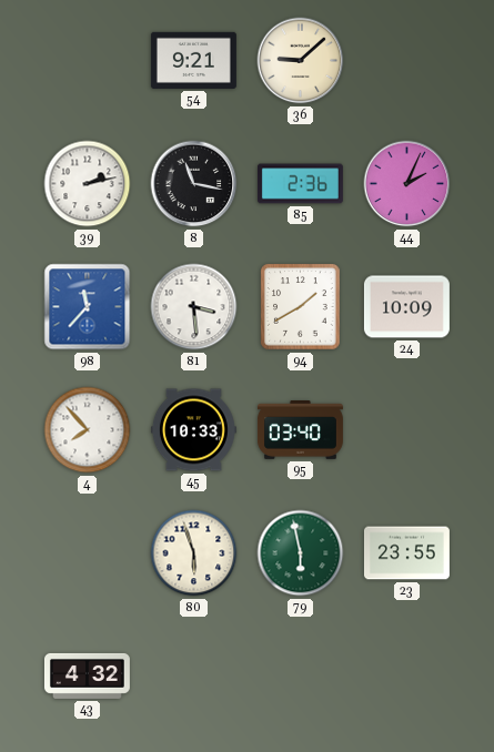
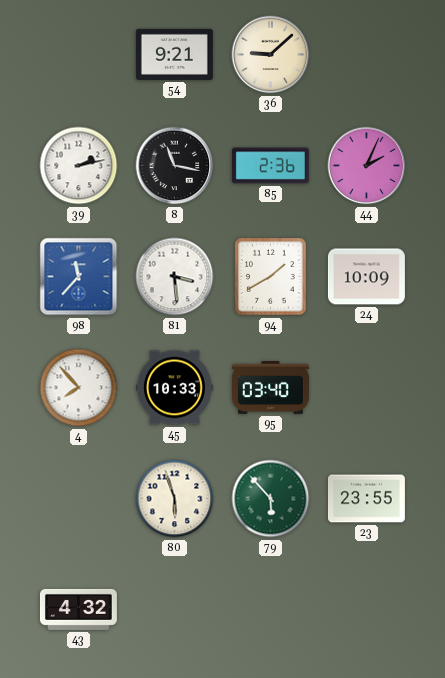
79: 5:58 -> 5:53 (271, 499)
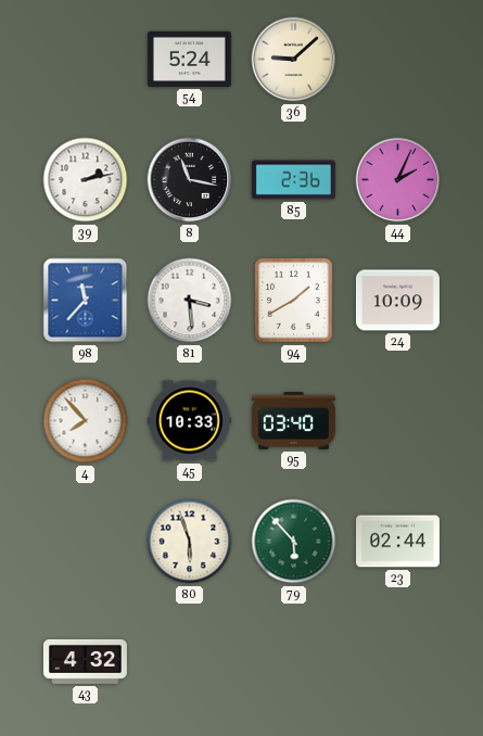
54: 9:21 -> 5:24 (189, 59)
23: 23:55 -> 02:44 (397, 542)
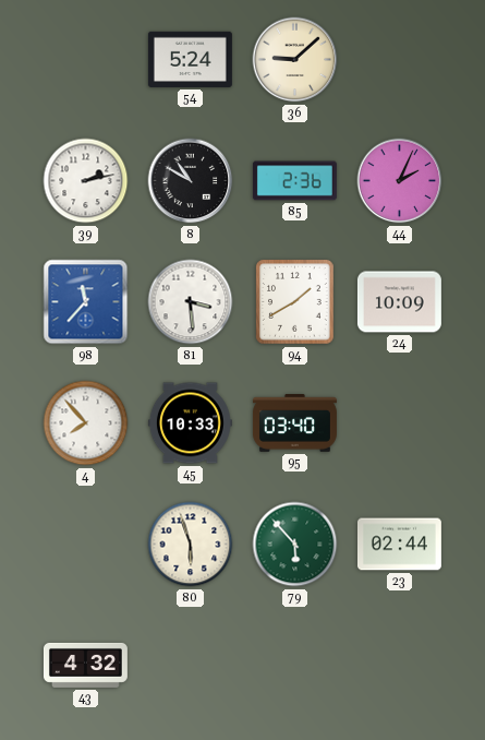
8: 11:17 -> 10:50 (191, 181)
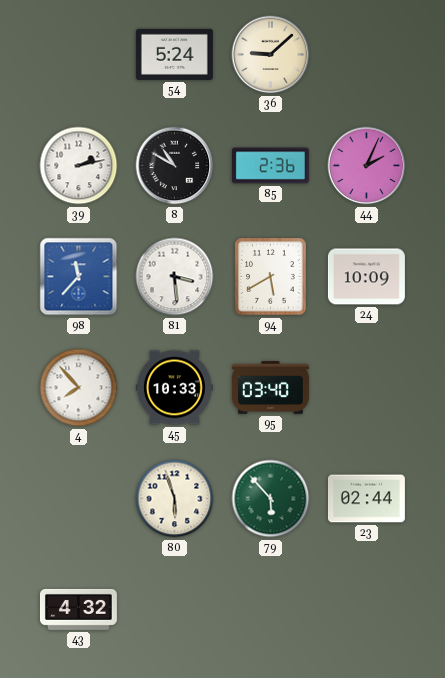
94: 1:40 -> 5:40 (271, 277)
